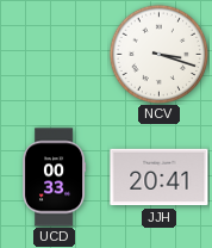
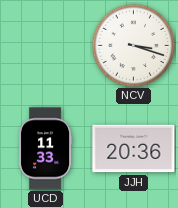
UCD: 00:33 -> 11:33 (45, 149)
JJH: 20:41 -> 20:36 (134, 149)
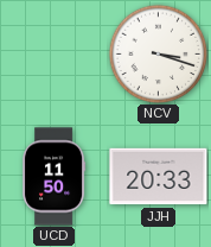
UCD: 11:33 -> 11:50 (53, 177)
JJH: 20:36 -> 20:33 (159, 177)
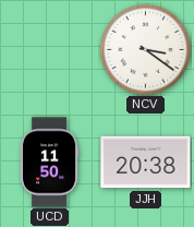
NCV: 3:18 -> 3:21 (145, 49)
JJH: 20:33 -> 20:38 (146, 163)
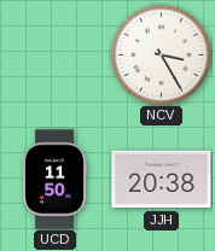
NCV: 3:21 -> 3:25 (161, 54)
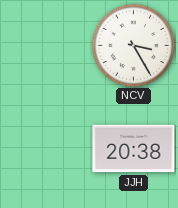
UCD: 11:50 -> none (54, 180)
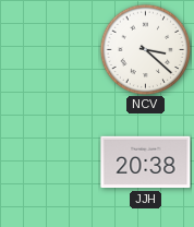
NCV: 3:25 -> 3:22 (145, 49)
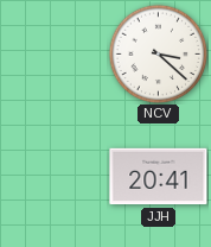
JJH: 20:38 -> 20:41 (159, 177)
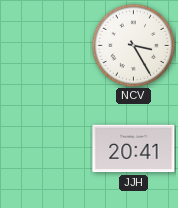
NCV: 3:22 -> 3:25 (133, 45)
